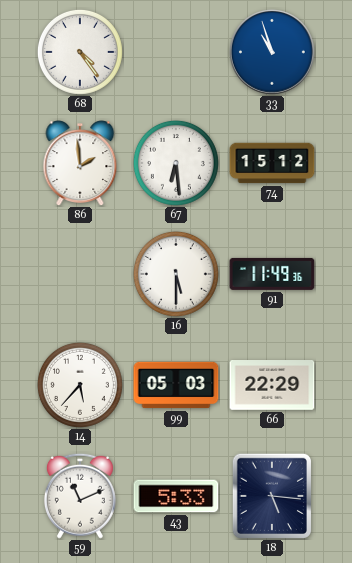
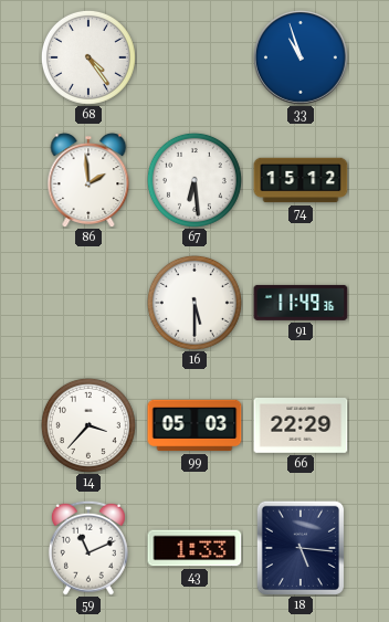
14: 5:37 -> 3:37 (88, 425)
43: 5:33 -> 1:33 (195, 548)
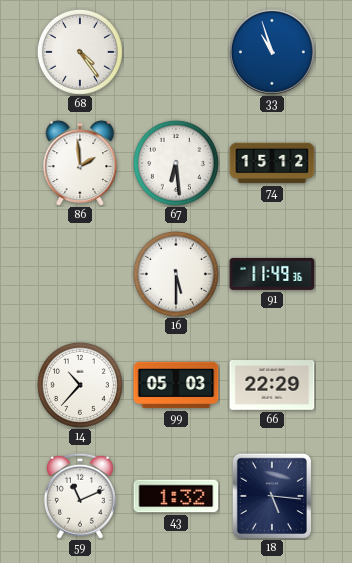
14: 3:37 -> 10:37 (80, 385)
43: 1:33 -> 1:32 (176, 496)
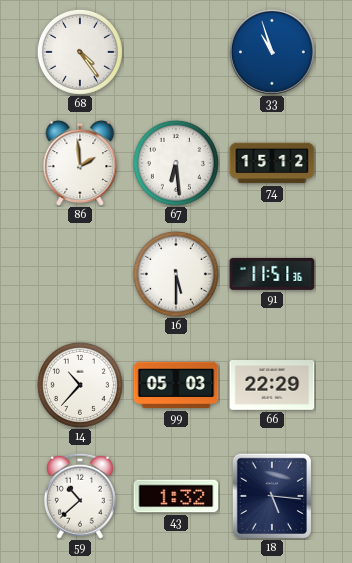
91: 11:49 -> 11:51 (272, 274)
59: 11:11 -> 10:38 (80, 496)
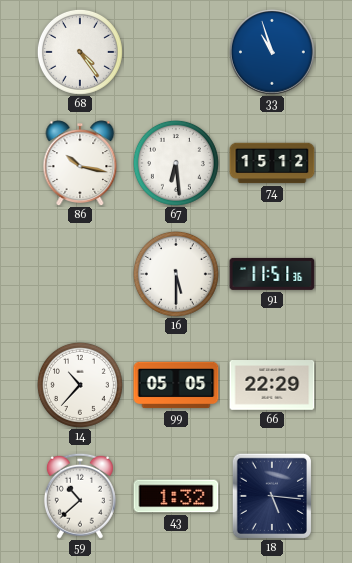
86: 1:59 -> 10:17 (80, 163)
99: 05:03 -> 05:05 (176, 385)
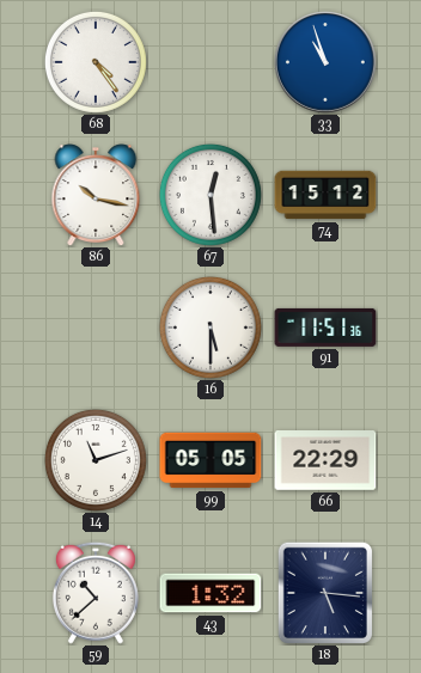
67: 6:29 -> 12:29 (210, 195)
14: 10:37 -> 11:12 (96, 460)
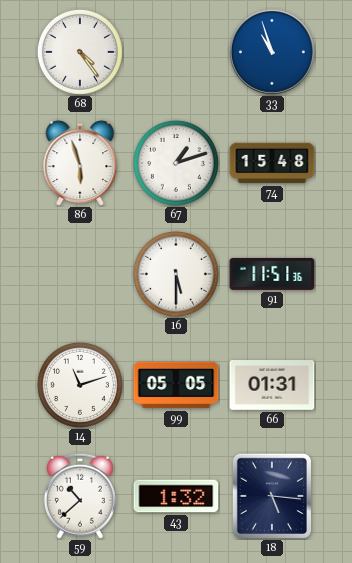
86: 10:17 -> 5:57 (80, 163)
67: 12:29 -> 1:12 (176, 163)
74: 15:12 -> 15:48 (272, 163)
66: 22:29 -> 01:31 (272, 386)
